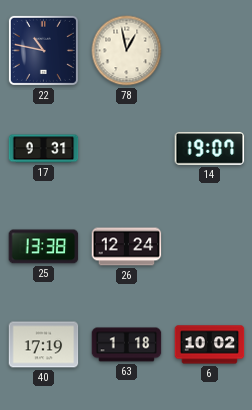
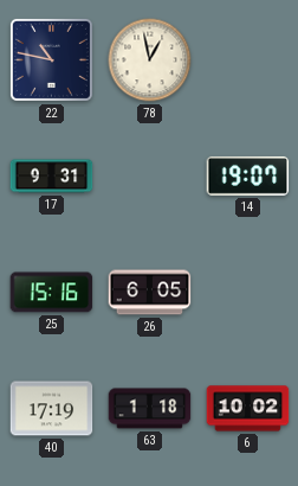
25: 13:38 -> 15:16 (52, 293)
26: 12:24 -> 6:05 (150, 293)
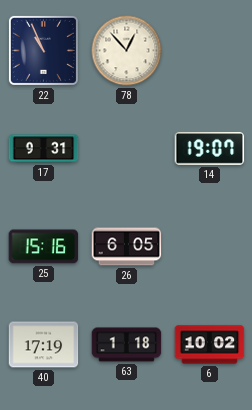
22: 10:47 -> 10:56 (43, 50)
78: 12:58 -> 12:53 (127, 51)
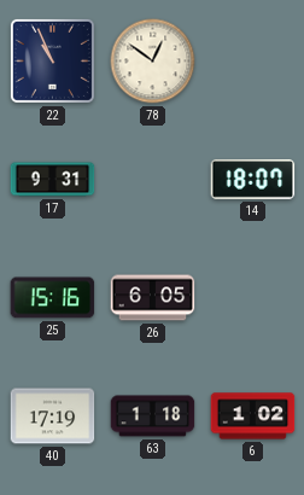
78: 12:53 -> 12:51 (153, 62)
14: 19:07 -> 18:07 (253, 179)
6: 10:02 -> 1:02 (253, 417)
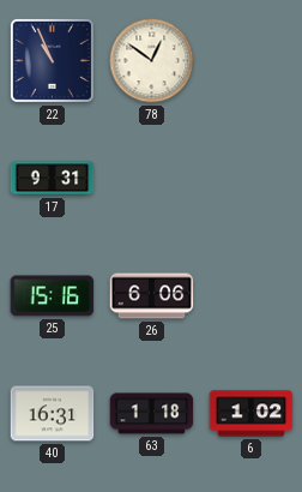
14: 18:07 -> none (253, 179)
26: 6:05 -> 6:06 (152, 296)
40: 17:19 -> 16:31 (53, 414)
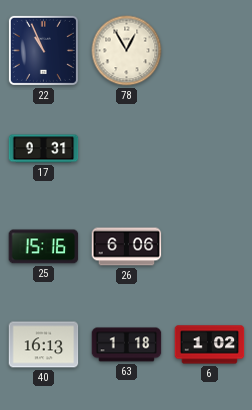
78: 12:51 -> 12:55 (127, 51)
40: 16:31 -> 16:13 (44, 345)
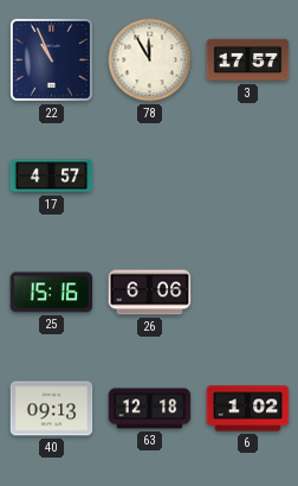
78: 12:55 -> 11:55 (150, 60)
3: none -> 17:57 (248, 60)
17: 9:31 -> 4:57 (52, 177)
40: 16:13 -> 09:13 (52, 409)
63: 1:18 -> 12:18 (150, 409)
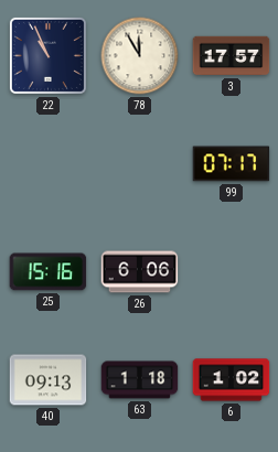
17: 4:57 -> none (52, 177)
99: none -> 07:17 (232, 164)
63: 12:18 -> 1:18 (140, 380)
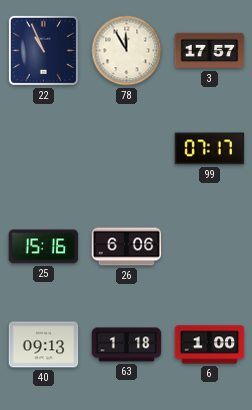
6: 1:02 -> 1:00 (210, 345)
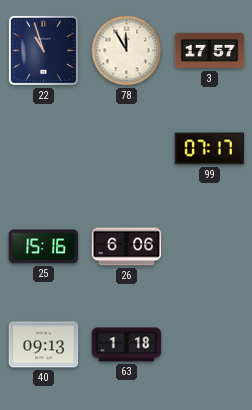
22: 10:56 -> 10:57 (43, 50)
6: 1:00 -> none (210, 345)
